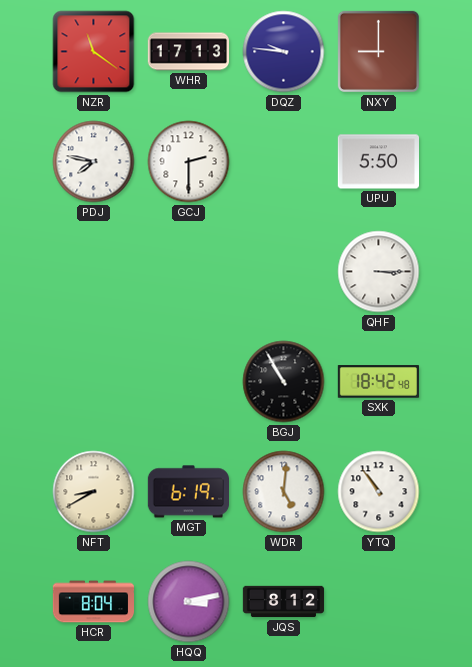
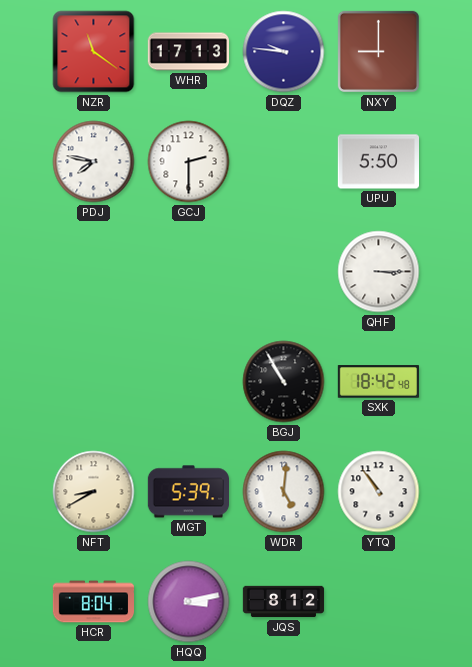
MGT: 6:19 -> 5:39 (188, 492)
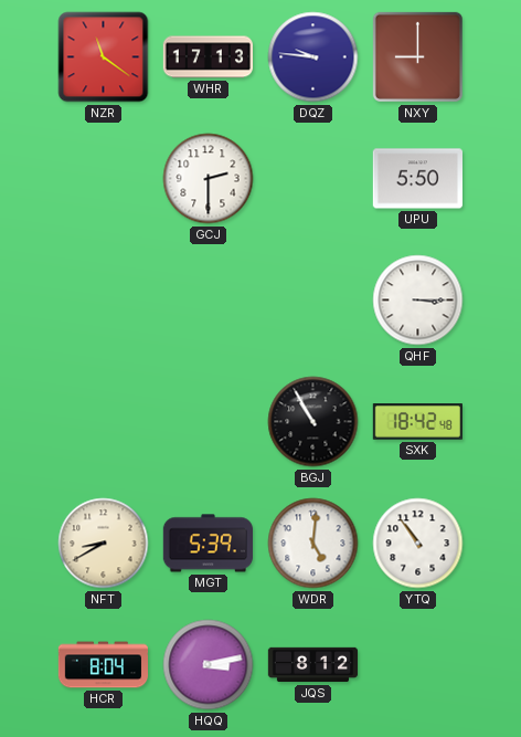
PDJ: 7:47 -> none (94, 162)
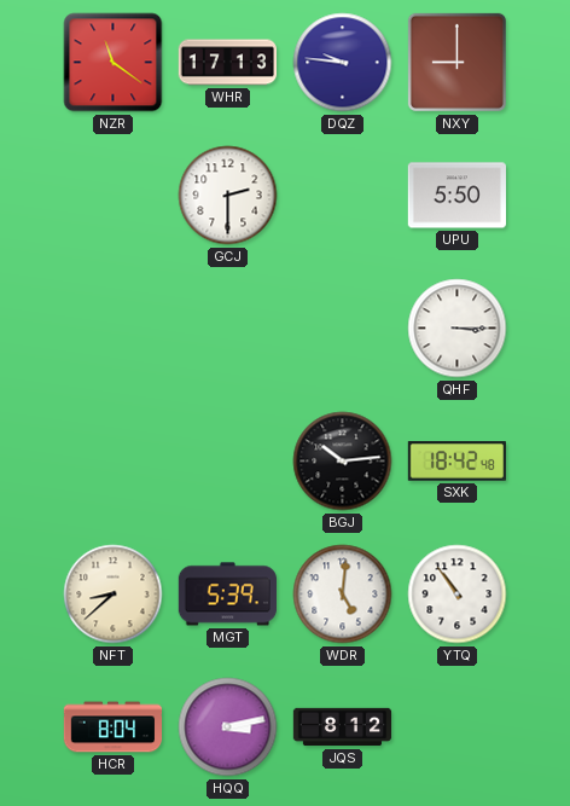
BGJ: 10:55 -> 10:14 (343, 462)
NFT: 8:40 -> 8:38 (114, 595)
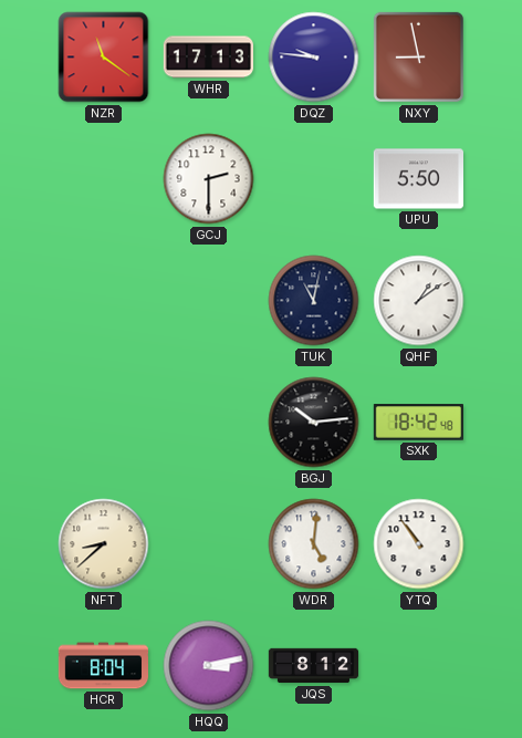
NXY: 9:00 -> 8:58 (418, 56)
TUK: none -> 11:02 (314, 301)
QHF: 3:15 -> 1:09 (419, 301)
MGT: 5:39 -> none (227, 595)
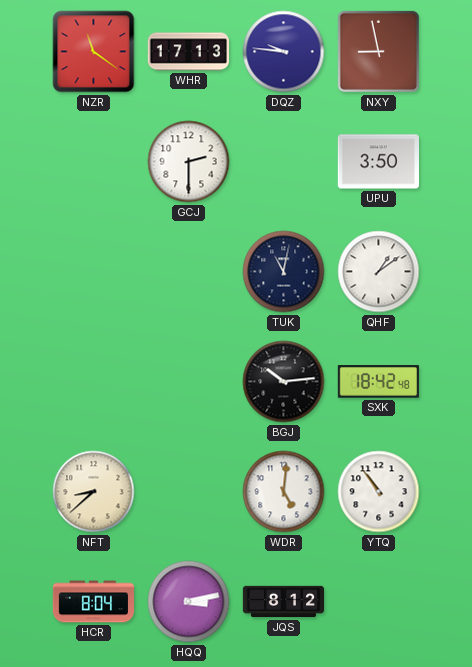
UPU: 5:50 -> 3:50 (378, 162)
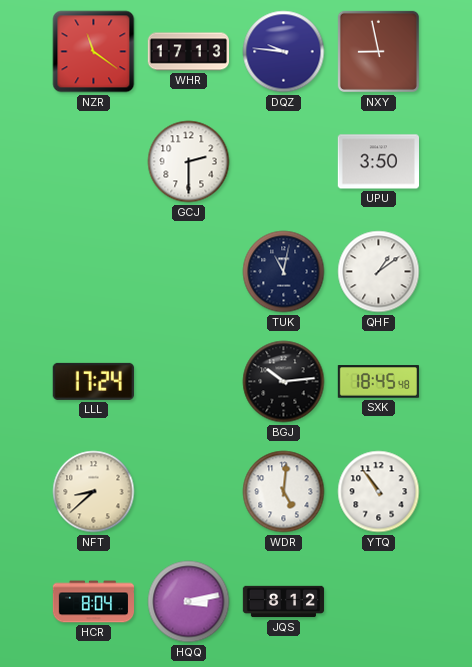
LLL: none -> 17:24 (93, 381)
SXK: 18:42 -> 18:45 (378, 382)
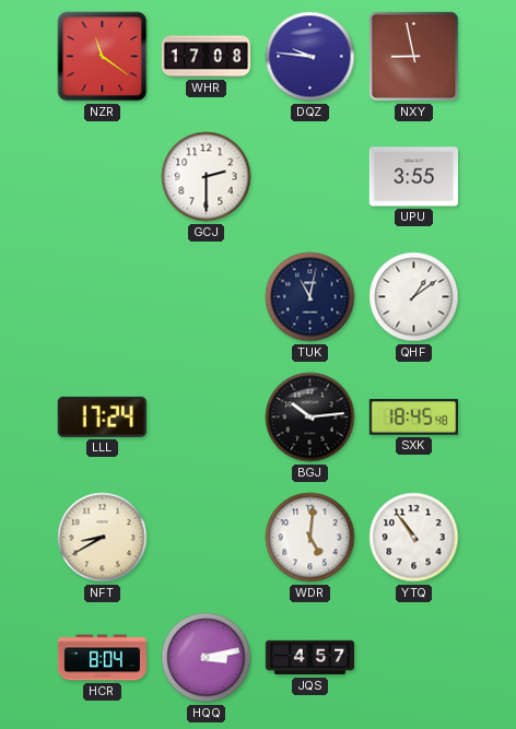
WHR: 17:13 -> 17:08 (206, 57)
UPU: 3:50 -> 3:55 (413, 177)
NFT: 8:38 -> 8:40 (103, 538)
JQS: 8:12 -> 4:57 (310, 658)
